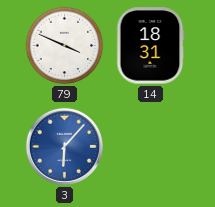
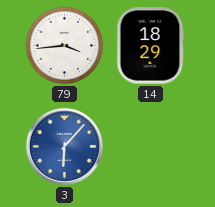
79: 3:49 -> 3:44 (65, 46)
14: 18:31 -> 18:29 (150, 46)
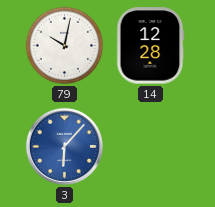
79: 3:44 -> 10:02 (65, 46)
14: 18:29 -> 12:28 (150, 46)
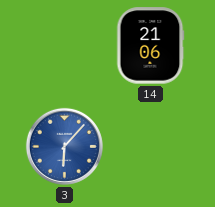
79: 10:02 -> none (65, 46)
14: 12:28 -> 21:06 (150, 46)
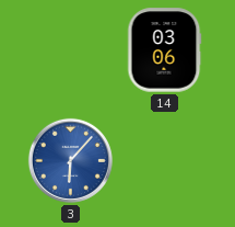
14: 21:06 -> 03:06 (164, 50)
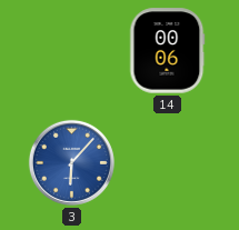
14: 03:06 -> 00:06 (167, 51)
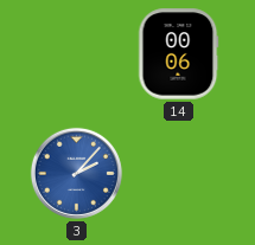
3: 6:07 -> 2:07 (76, 173)
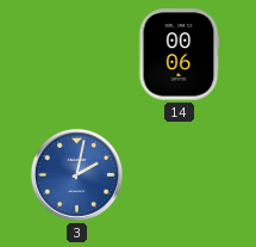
3: 2:07 -> 2:02 (76, 174)
